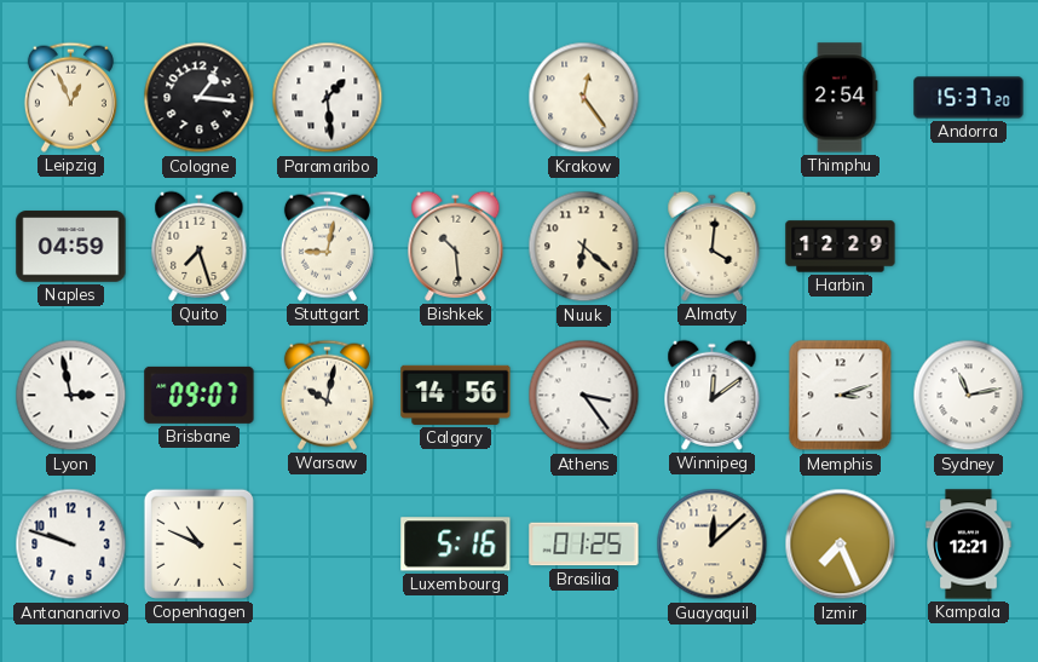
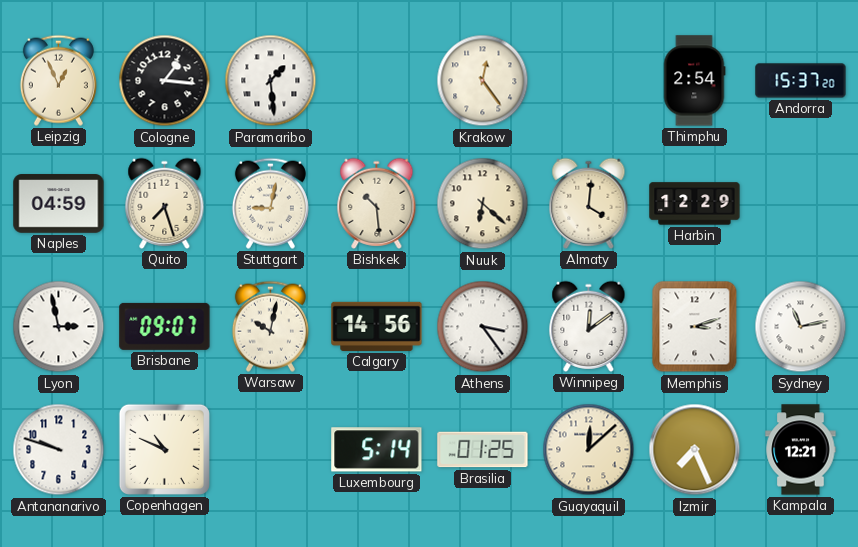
Luxembourg: 5:16 -> 5:14 (377, 450)
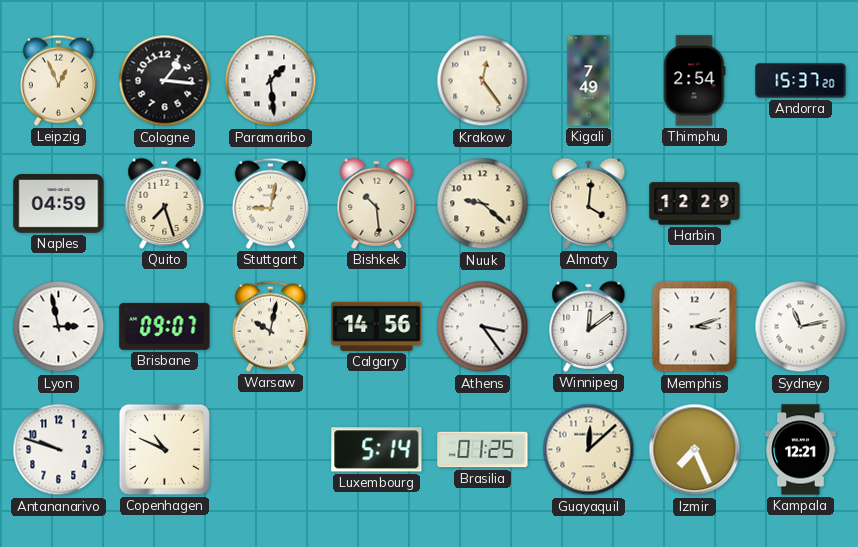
Kigali: none -> 7:49 (589, 81)
Nuuk: 6:22 -> 9:22 (483, 204)
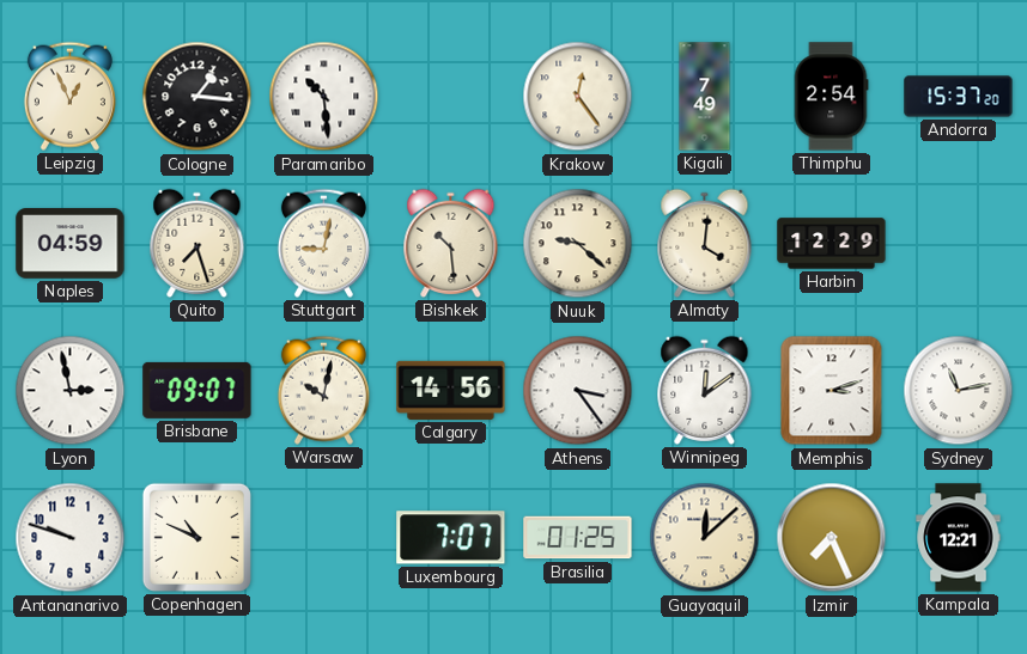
Paramaribo: 1:29 -> 10:29 (324, 97)
Luxembourg: 5:14 -> 7:07 (451, 538)
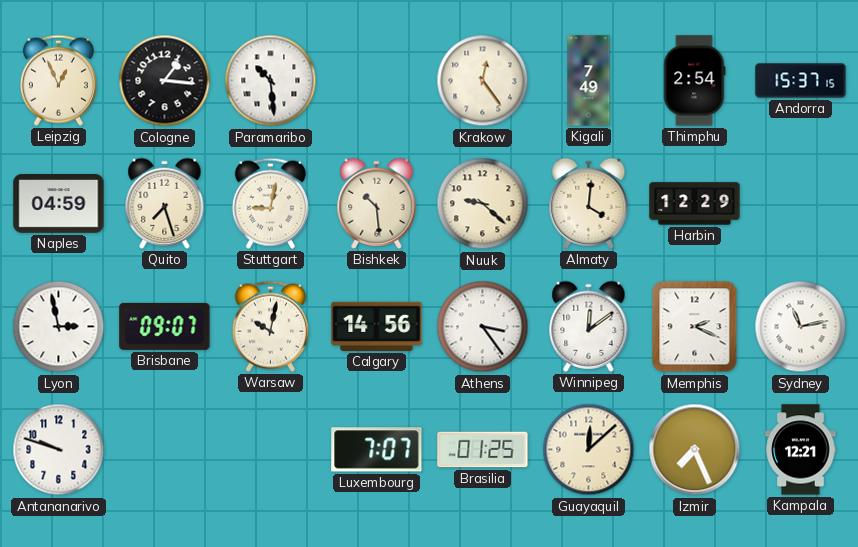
Andorra: 15:37:20 -> 15:37:15 (801, 81)
Memphis: 3:12 -> 2:19 (695, 327)
Copenhagen: 10:49 -> none (196, 537)
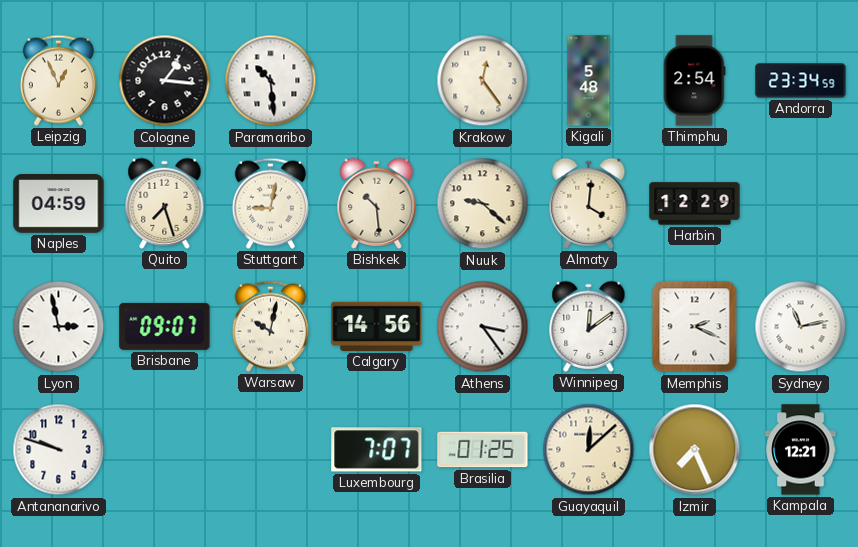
Kigali: 7:49 -> 5:48 (589, 81)
Andorra: 15:37 -> 23:34 (801, 81)
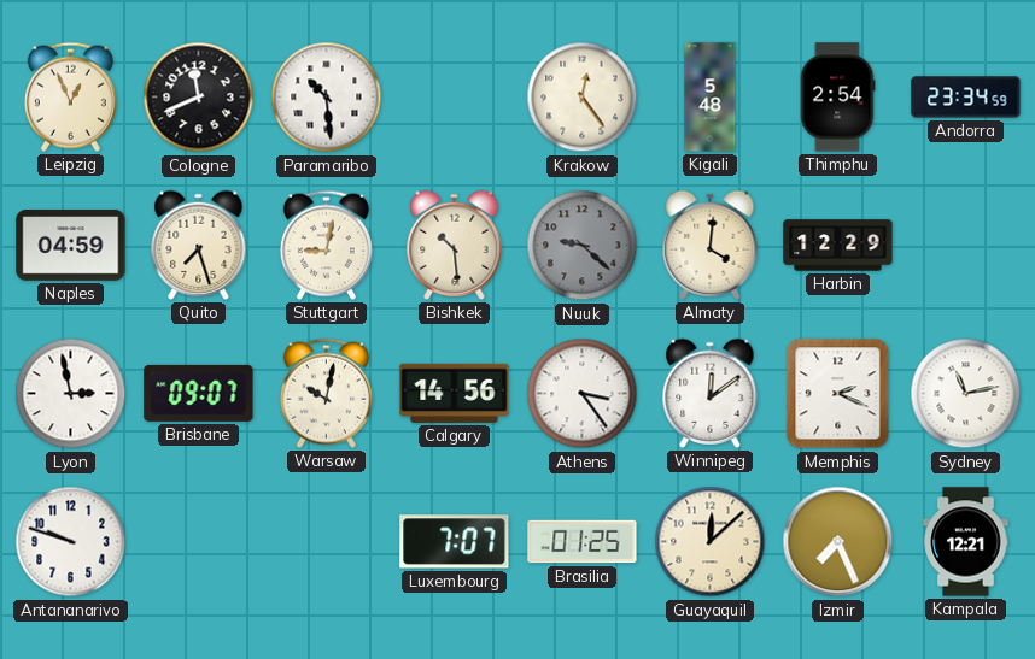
Cologne: 1:16 -> 11:41 (199, 98)
Nuuk dial: cream -> grey (583, 246)
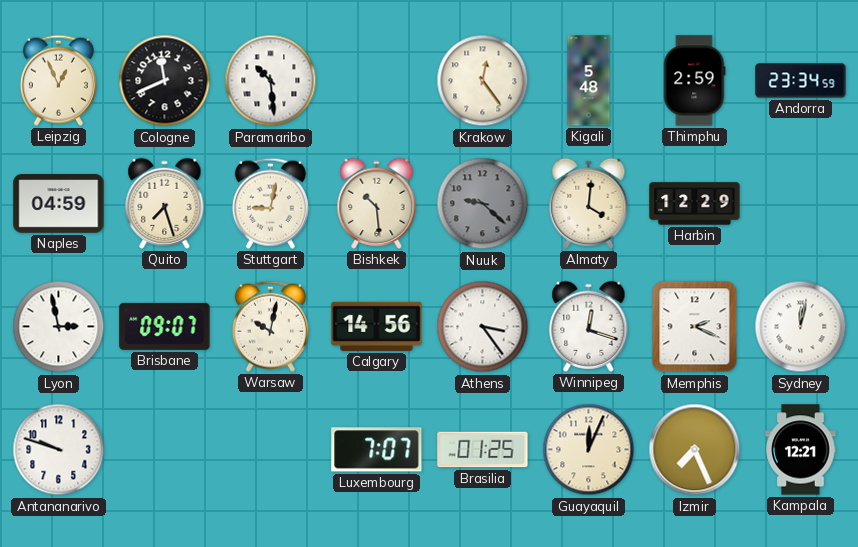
Thimphu: 2:54 -> 2:59 (694, 81)
Winnipeg: 12:09 -> 12:18 (589, 326)
Sydney: 11:13 -> 12:02 (801, 327)
Guayaquil: 12:08 -> 12:04 (589, 450)
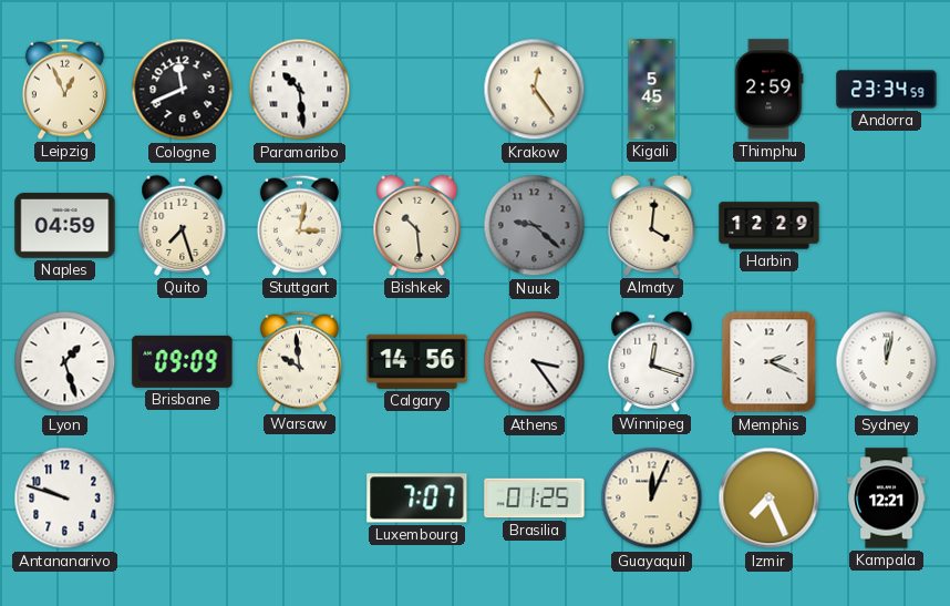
Kigali: 5:48 -> 5:45 (652, 90)
Stuttgart: 9:02 -> 3:02 (299, 225)
Lyon: 2:58 -> 1:27 (65, 362)
Brisbane: 09:07 -> 09:09 (183, 361)
Warsaw: 10:02 -> 9:59 (299, 361)
